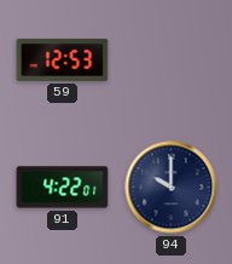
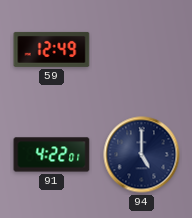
59: 12:53 -> 12:49 (52, 49)
94: 10:00 -> 5:00 (142, 155)
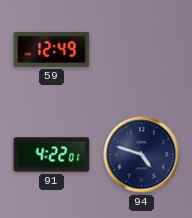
94: 5:00 -> 4:48 (142, 155)
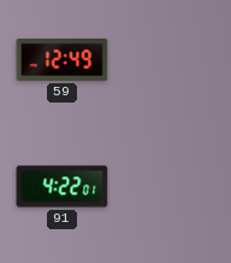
94: 4:48 -> none (142, 155)
